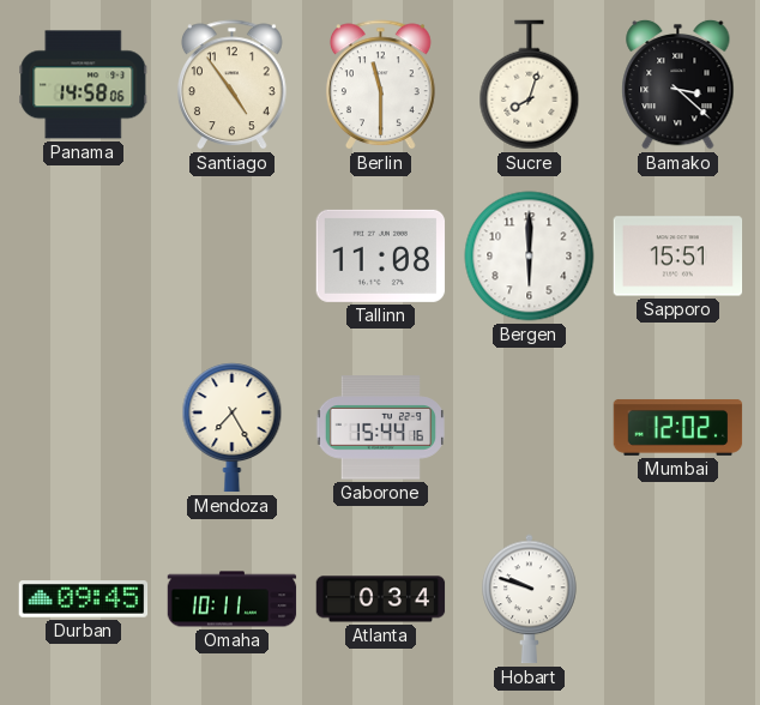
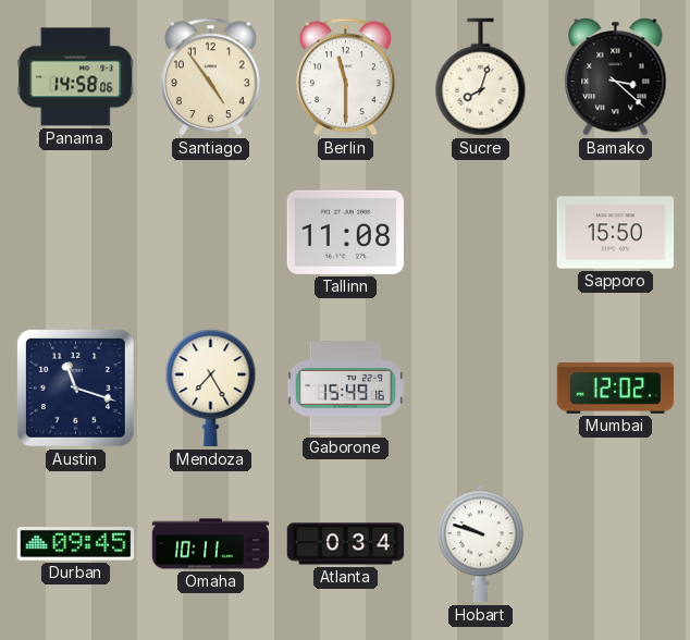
Bergen: 6:00 -> none (530, 257)
Sapporo: 15:51 -> 15:50 (616, 233)
Austin: none -> 11:18 (75, 387)
Gaborone: 15:44 -> 15:49 (346, 389)
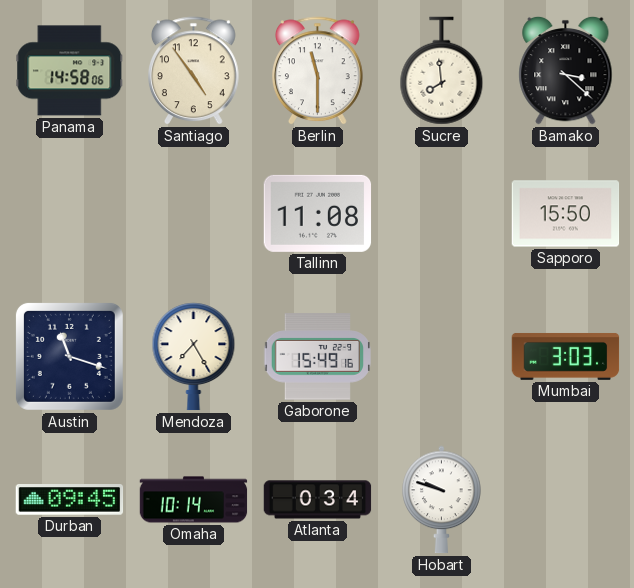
Sucre: 8:03 -> 7:59 (442, 71)
Mumbai: 12:02 -> 3:03 (566, 356)
Omaha: 10:11 -> 10:14 (194, 500)
